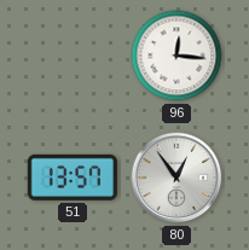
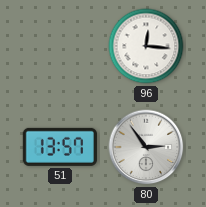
80: 12:54 -> 2:54 (146, 147)
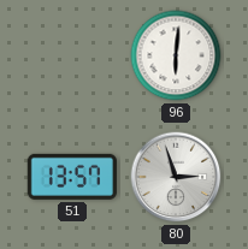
96: 12:16 -> 6:01 (176, 55)
80: 2:54 -> 2:57 (176, 177)
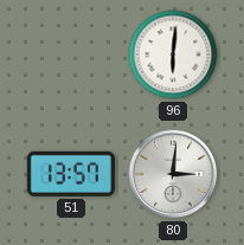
80: 2:57 -> 3:01 (173, 174)
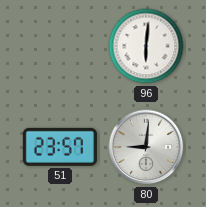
51: 13:57 -> 23:57 (60, 147)
80: 3:01 -> 9:01 (146, 147)
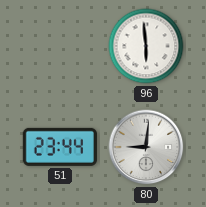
96: 6:01 -> 5:59 (146, 46)
51: 23:57 -> 23:44 (60, 147)
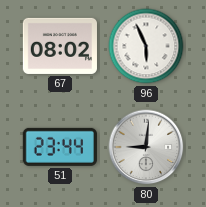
67: none -> 08:02 (60, 46)
96: 5:59 -> 5:56 (146, 46)
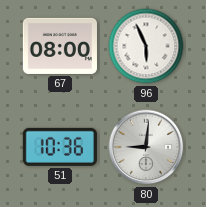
67: 08:02 -> 08:00 (60, 46)
51: 23:44 -> 10:36 (60, 147)
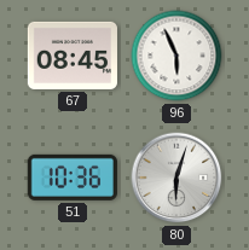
67: 08:00 -> 08:45 (73, 56)
80: 9:01 -> 6:03 (176, 178)
